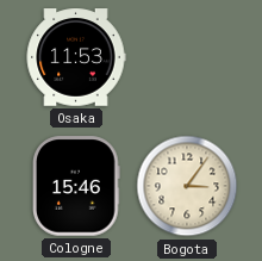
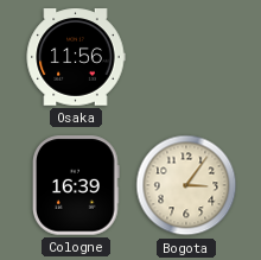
Osaka: 11:53 -> 11:56 (76, 57)
Cologne: 15:46 -> 16:39 (76, 185)
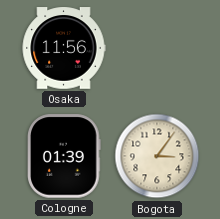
Cologne: 16:39 -> 01:39 (64, 156)
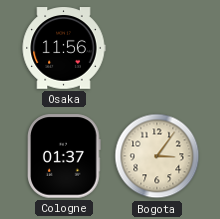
Cologne: 01:39 -> 01:37 (64, 156)
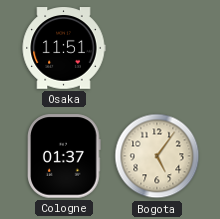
Osaka: 11:56 -> 11:51 (64, 48)
Bogota: 3:06 -> 5:06 (157, 156)
